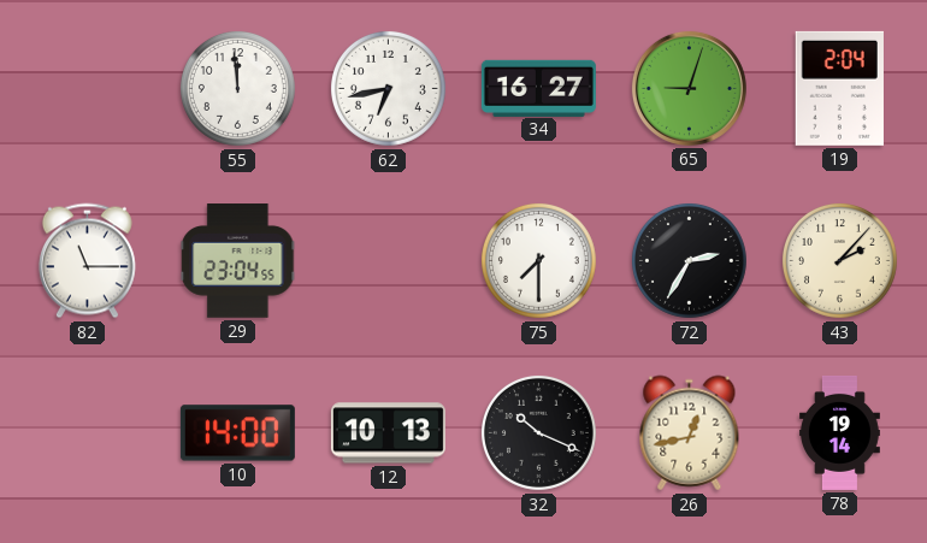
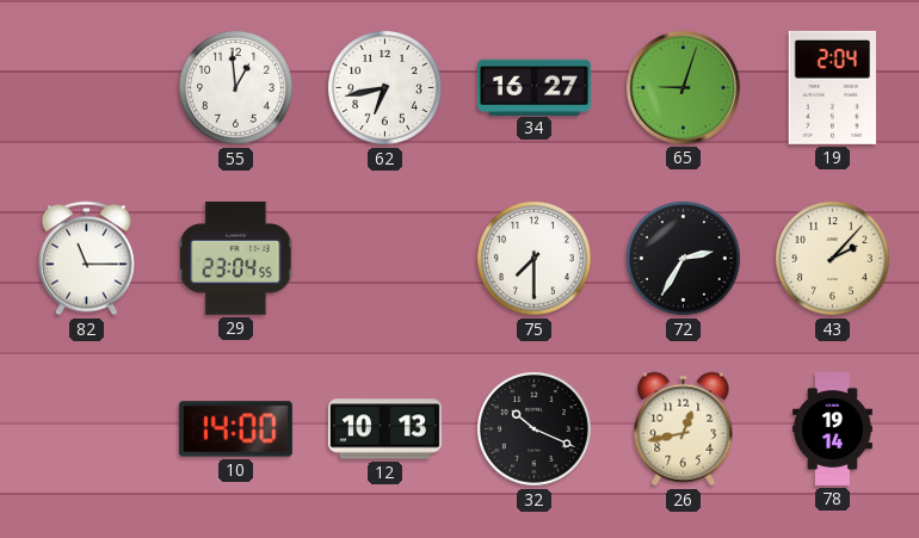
55: 11:59 -> 12:59 (235, 87)
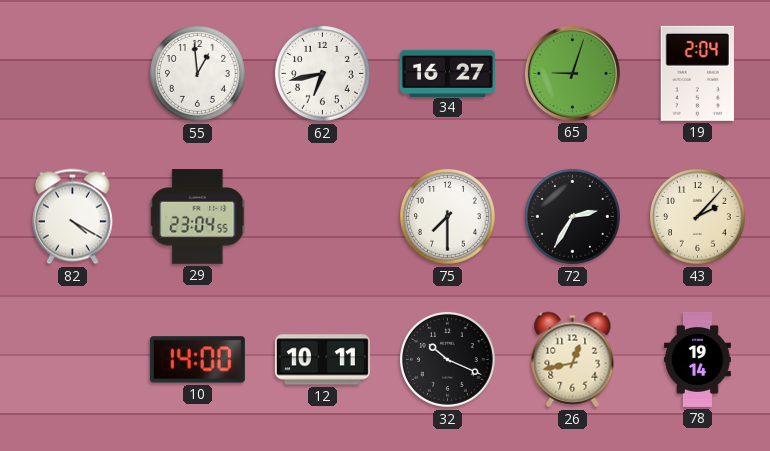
82: 11:15 -> 4:20 (72, 217)
12: 10:13 -> 10:11 (322, 360)
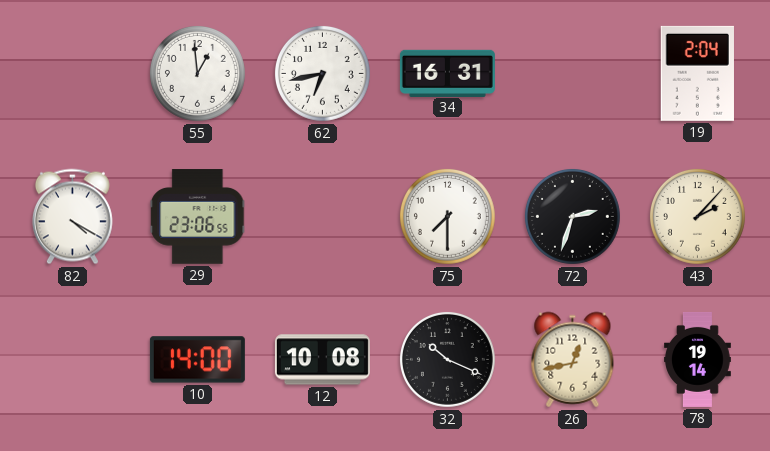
34: 16:27 -> 16:31 (447, 73)
65: 9:03 -> none (572, 73)
29: 23:04 -> 23:06 (198, 217)
72: 2:35 -> 2:33 (572, 216)
12: 10:11 -> 10:08 (322, 360)
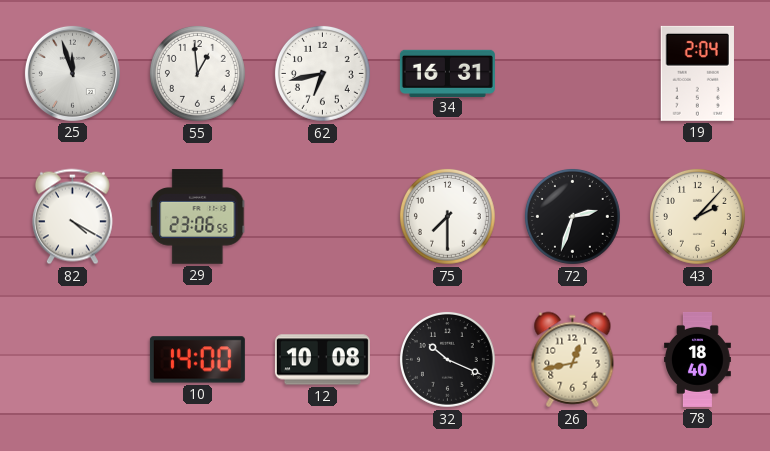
25: none -> 11:57 (72, 73)
78: 19:14 -> 18:40 (698, 359)
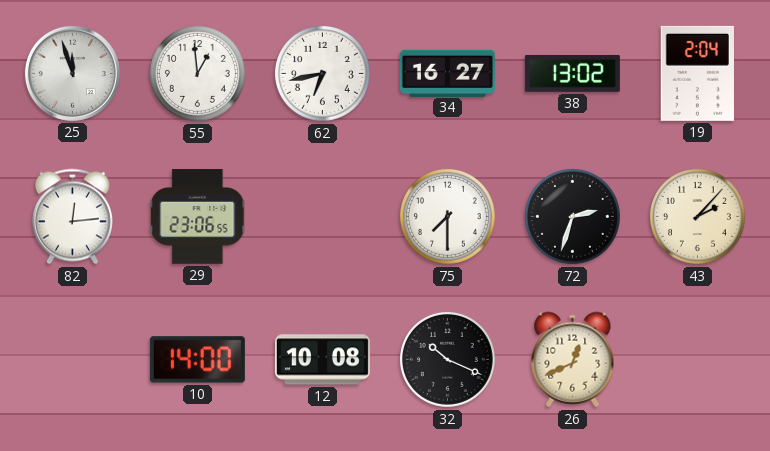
34: 16:31 -> 16:27 (447, 73)
38: none -> 13:02 (572, 74)
82: 4:20 -> 12:14 (72, 217)
26: 12:43 -> 12:41 (573, 360)
78: 18:40 -> none (698, 359)
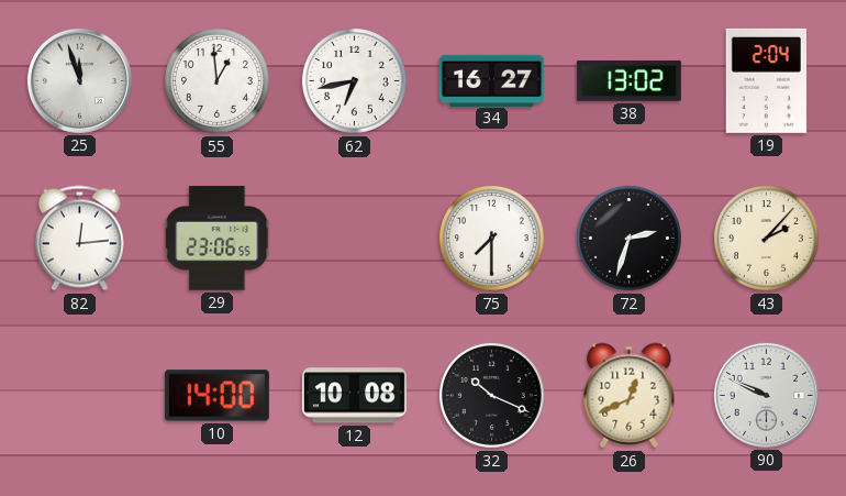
90: none -> 9:49 (766, 395)
